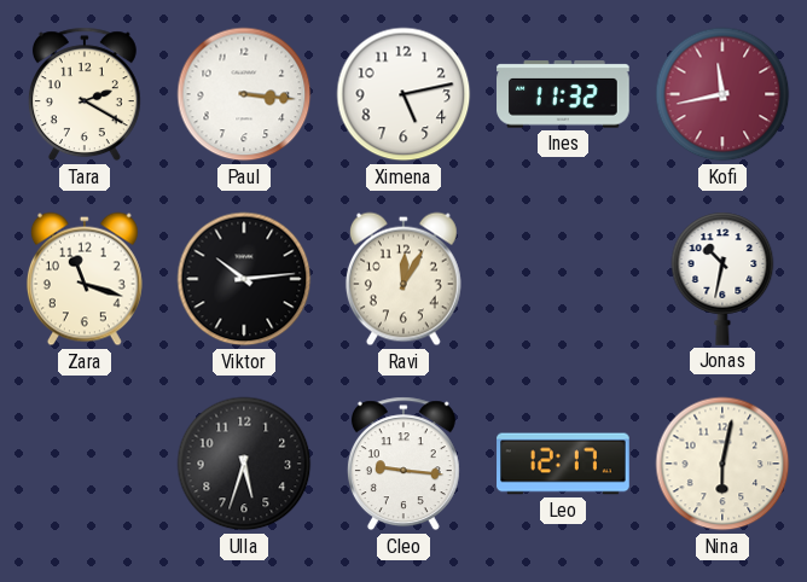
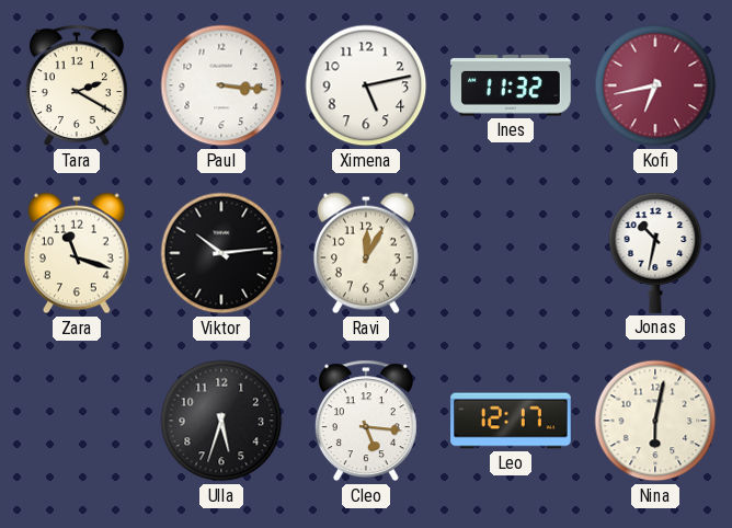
Kofi: 11:43 -> 6:43 (655, 85)
Cleo: 9:16 -> 5:16 (366, 421)
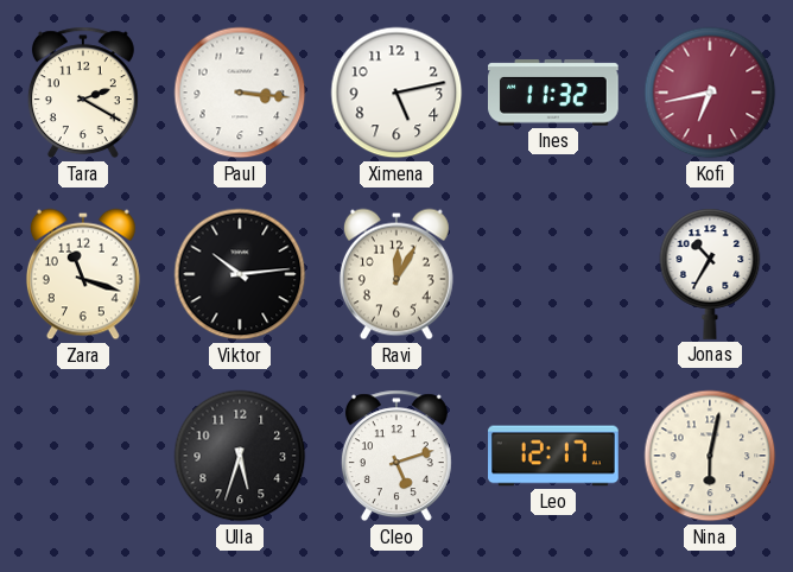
Jonas: 10:32 -> 10:35 (710, 274)
Cleo: 5:16 -> 5:12 (396, 456)
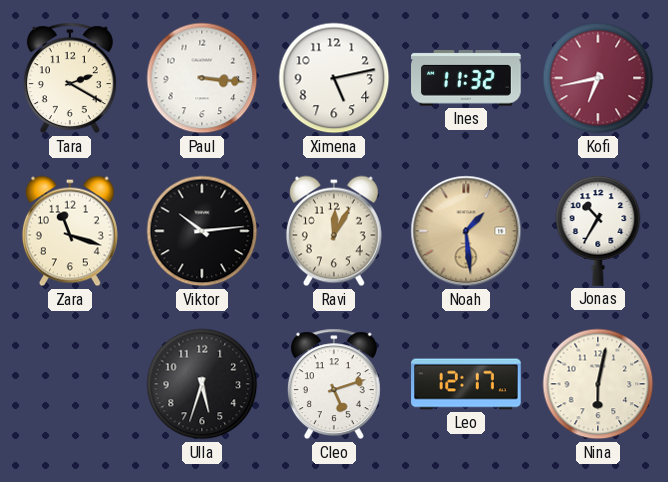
Noah: none -> 1:29 (466, 231)
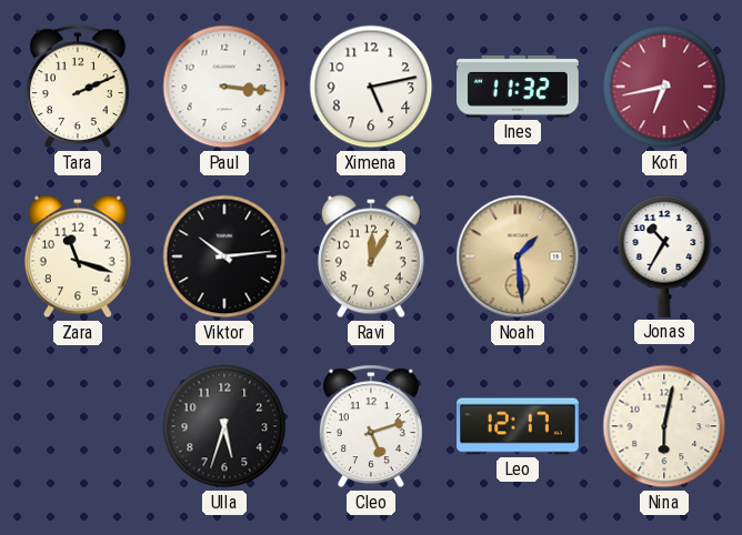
Tara: 2:20 -> 2:11 (78, 87)
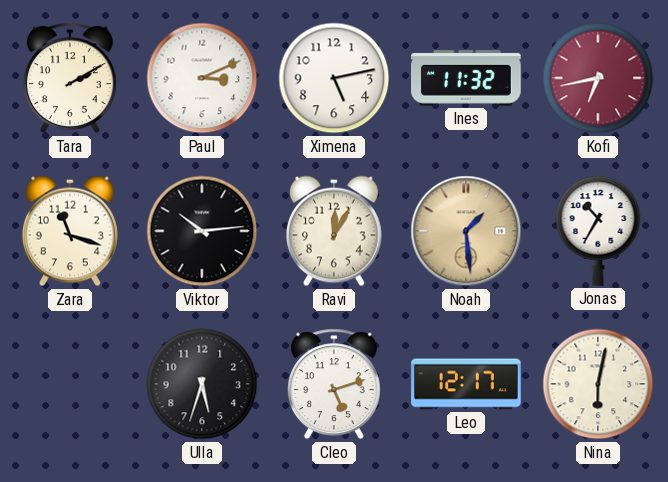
Tara: 2:11 -> 2:10 (70, 78)
Paul: 3:16 -> 3:11 (202, 78)
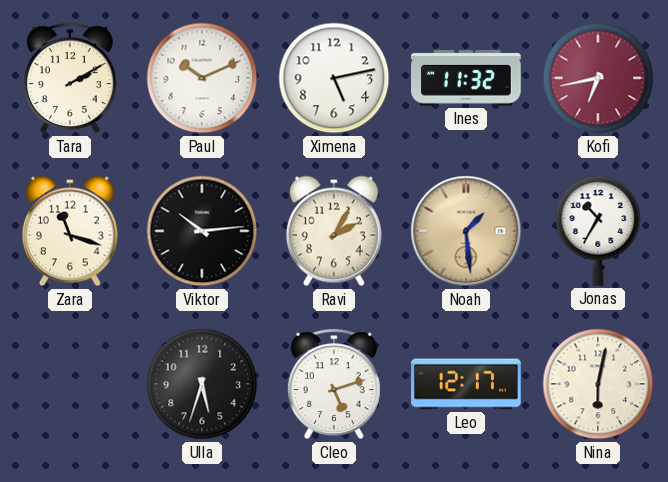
Paul: 3:11 -> 10:11 (202, 78)
Ravi: 12:05 -> 2:05 (334, 231)
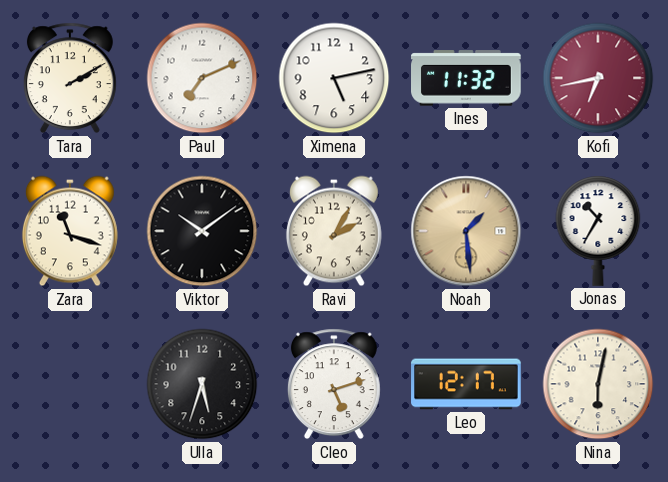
Paul: 10:11 -> 7:11 (202, 78)
Viktor: 10:14 -> 10:09 (202, 231)
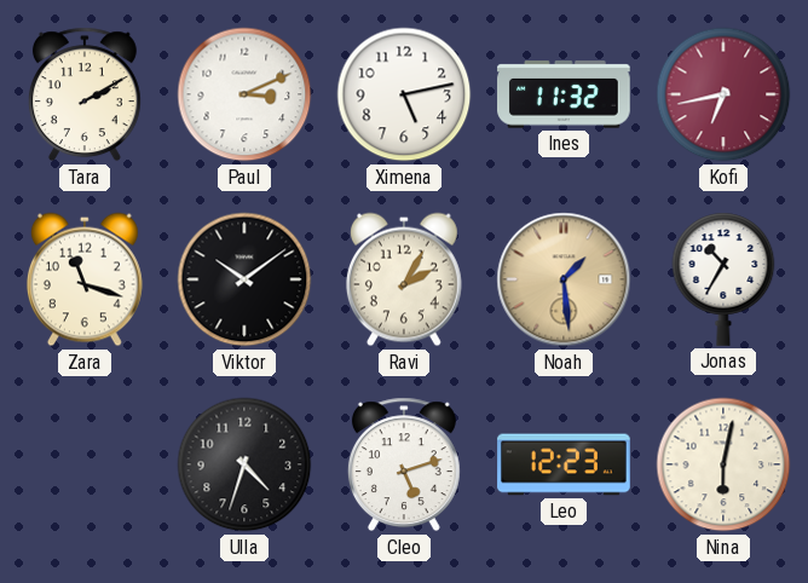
Paul: 7:11 -> 3:11 (244, 94)
Ulla: 5:33 -> 4:33 (244, 464)
Leo: 12:17 -> 12:23 (564, 464)
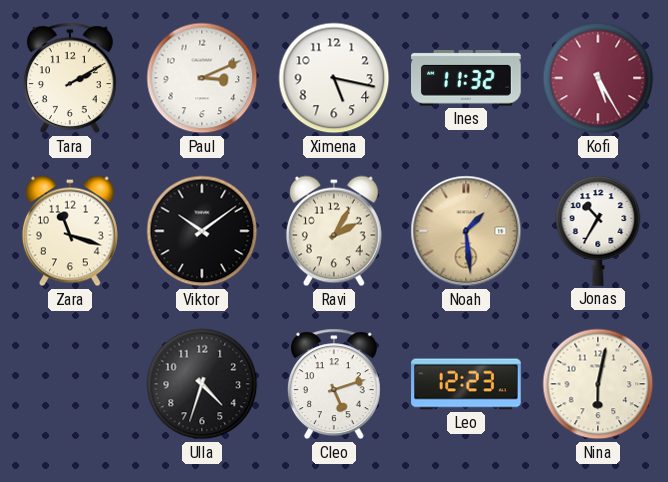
Ximena: 5:13 -> 5:17 (334, 78)
Kofi: 6:43 -> 5:25 (598, 78)
